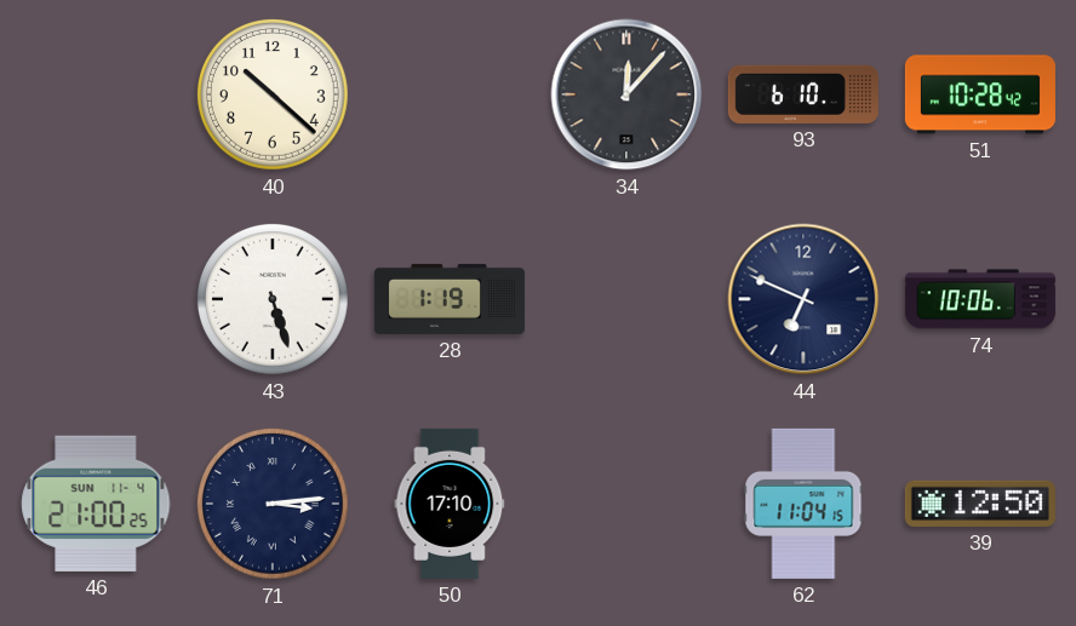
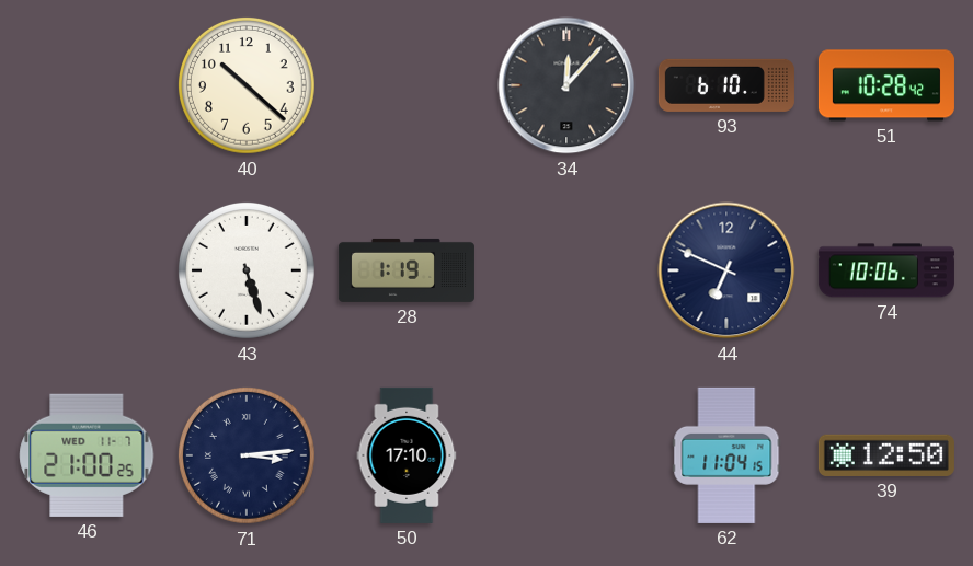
46 date: SUN 11-4 -> WED 11-7 (87, 455)
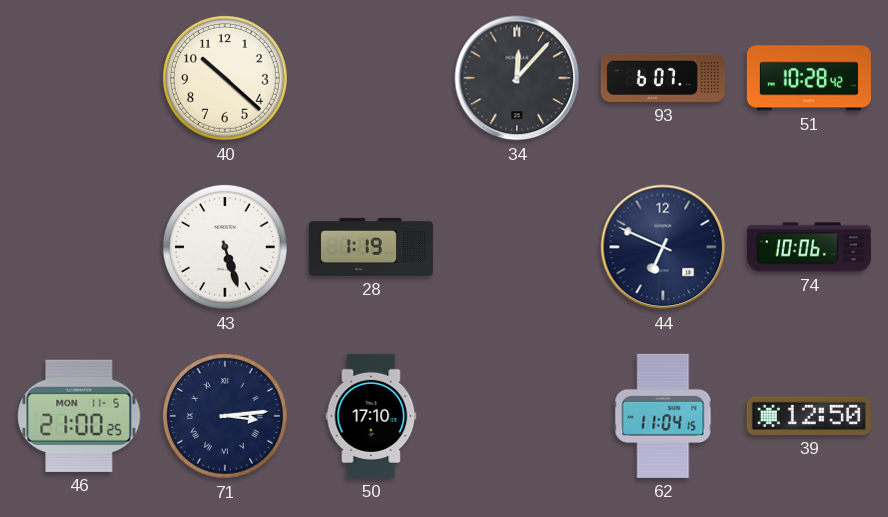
93: 6:10 -> 6:07 (663, 78)
46 date: WED 11-7 -> MON 11-5 (79, 416)
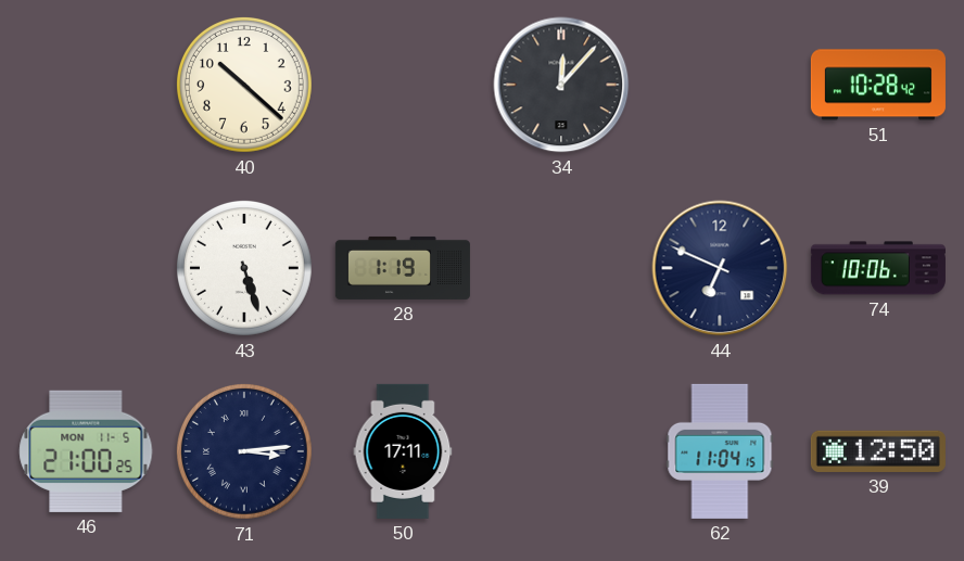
93: 6:07 -> none (663, 78)
50: 17:10 -> 17:11 (403, 451)
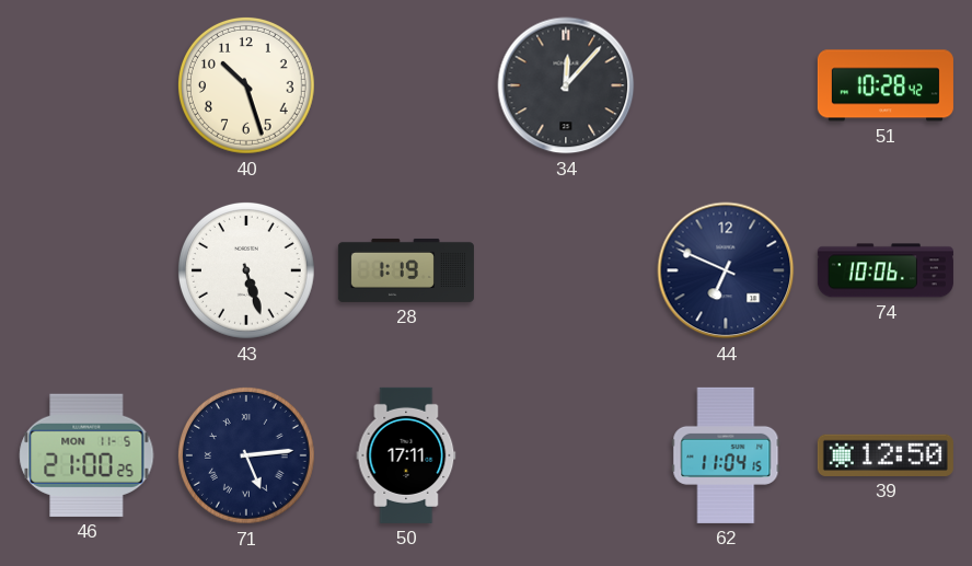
40: 10:22 -> 10:27 (246, 85)
71: 3:14 -> 5:14 (246, 455)
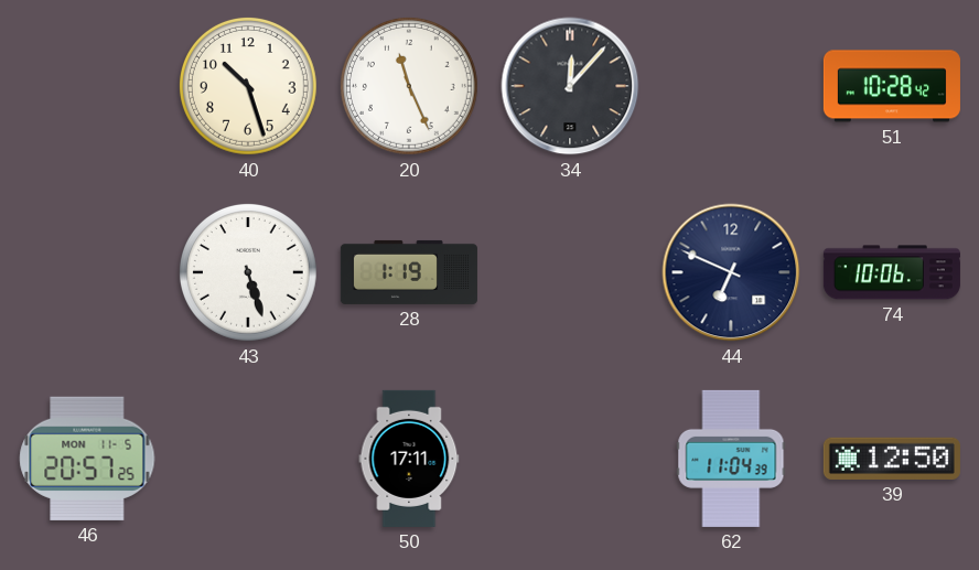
20: none -> 11:26 (409, 86)
46: 21:00 -> 20:57 (87, 459)
71: 5:14 -> none (246, 455)
62: 11:04:15 -> 11:04:39 (731, 459)
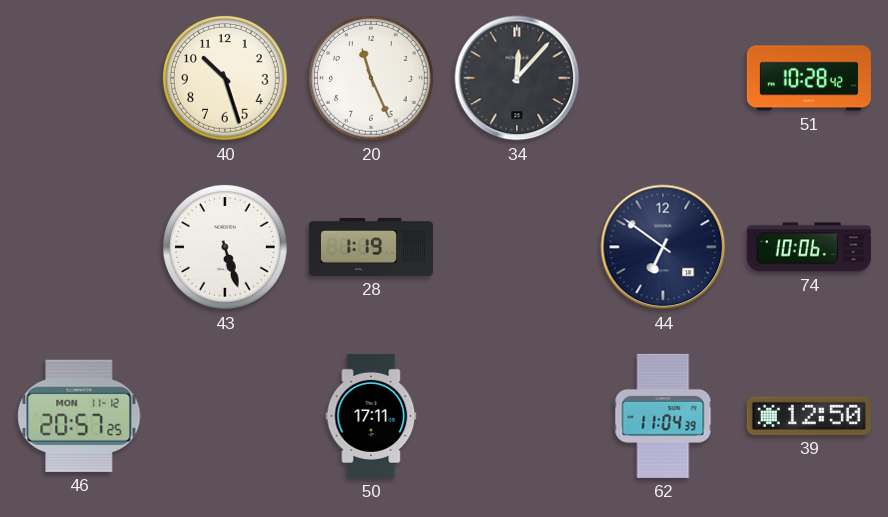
44: 6:49 -> 6:51 (663, 247)
46 date: MON 11-5 -> MON 11-12 (79, 416)
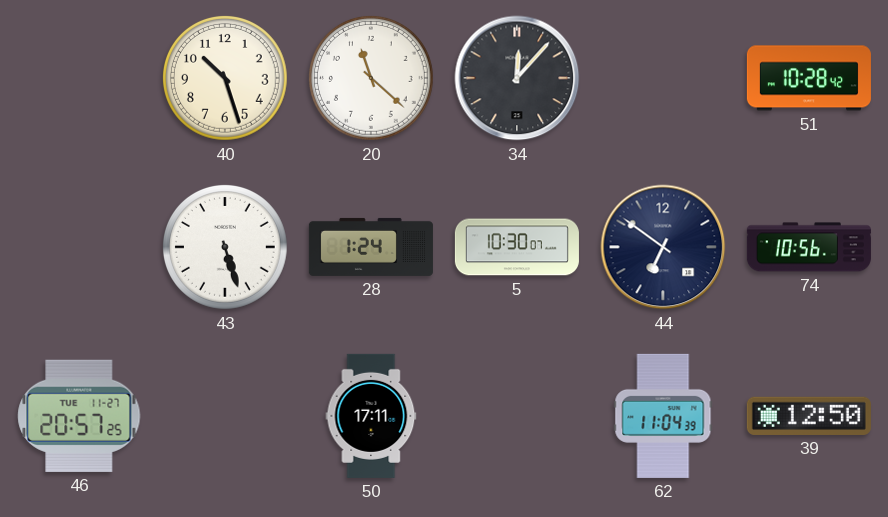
20: 11:26 -> 11:22 (371, 78)
28: 1:19 -> 1:24 (371, 247)
5: none -> 10:30 (517, 247)
74: 10:06 -> 10:56 (809, 247)
46 date: MON 11-12 -> TUE 11-27 (79, 416)
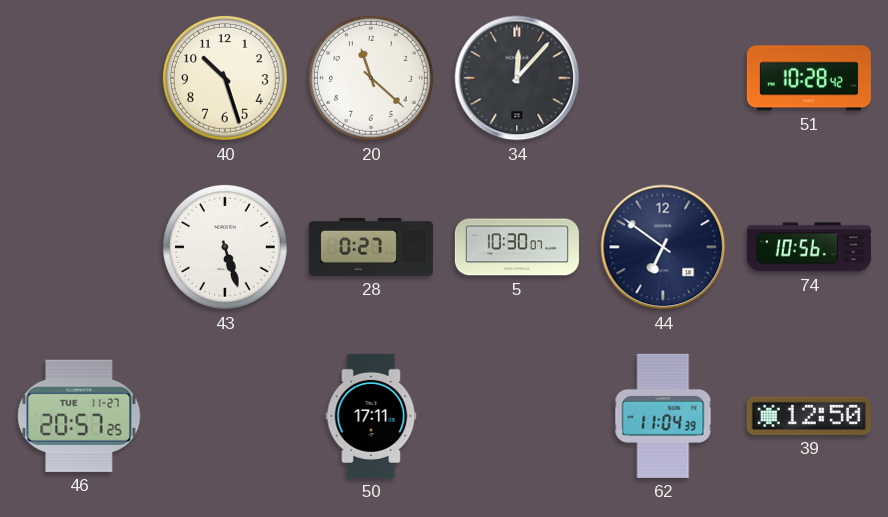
28: 1:24 -> 0:27 (371, 247)
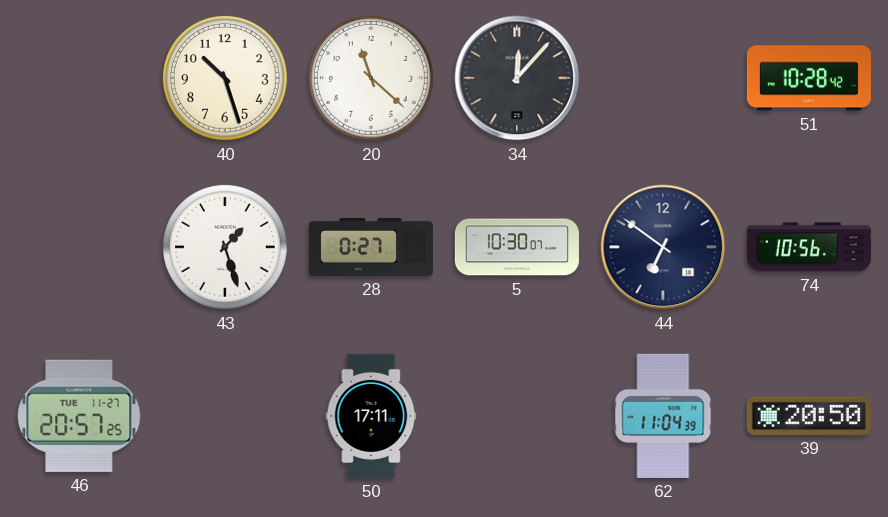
43: 5:27 -> 1:27 (225, 247)
39: 12:50 -> 20:50 (809, 416)
